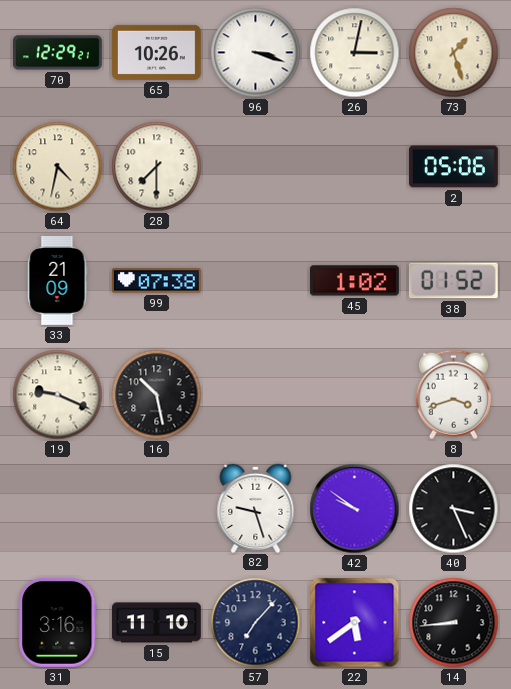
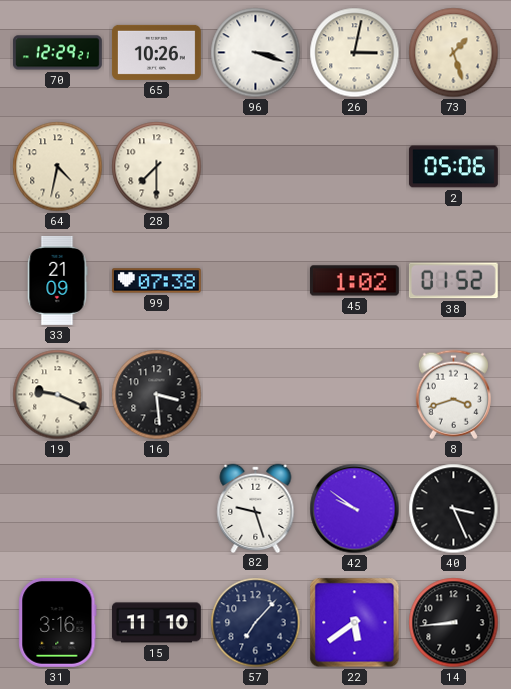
16: 10:28 -> 3:29 (157, 395)
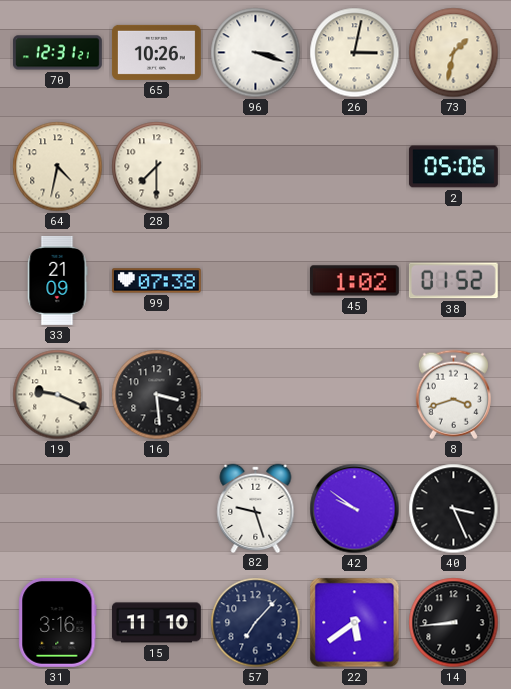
70: 12:29 -> 12:31 (57, 53)
73: 1:27 -> 1:32 (454, 53)
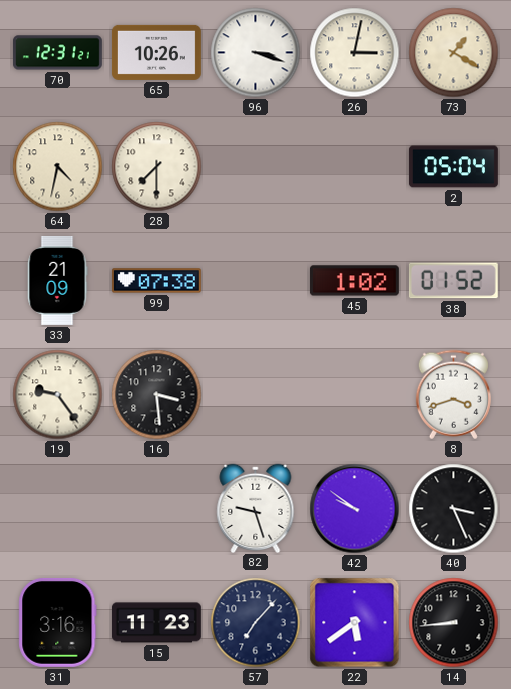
73: 1:32 -> 1:20 (454, 53)
2: 05:06 -> 05:04 (453, 167)
19: 9:19 -> 9:24 (58, 395)
15: 11:10 -> 11:23 (156, 623)
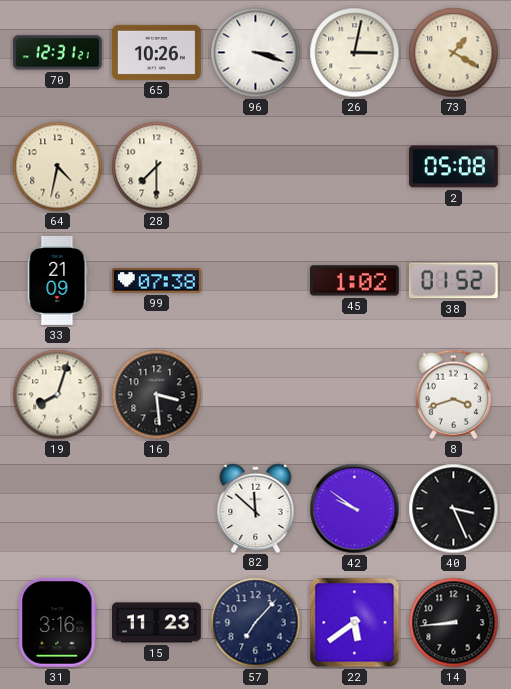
2: 05:04 -> 05:08 (453, 167)
19: 9:24 -> 8:03 (58, 395)
82: 9:27 -> 11:52 (256, 508)
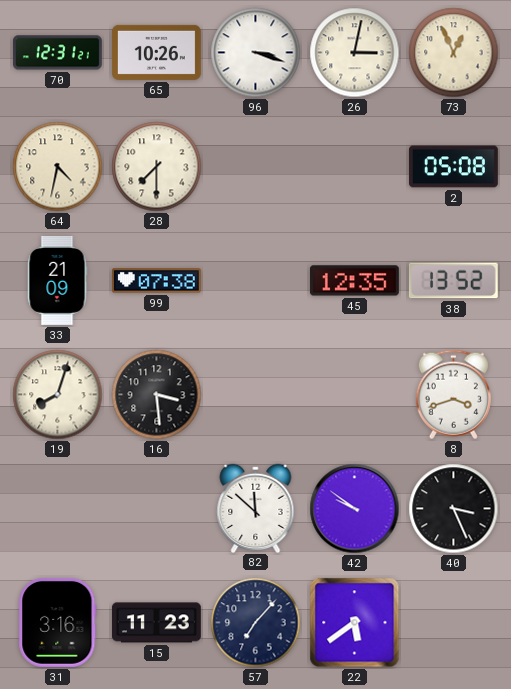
73: 1:20 -> 12:56 (454, 53)
45: 1:02 -> 12:35 (354, 281)
38: 01:52 -> 13:52 (453, 281)
14: 8:44 -> none (454, 623)
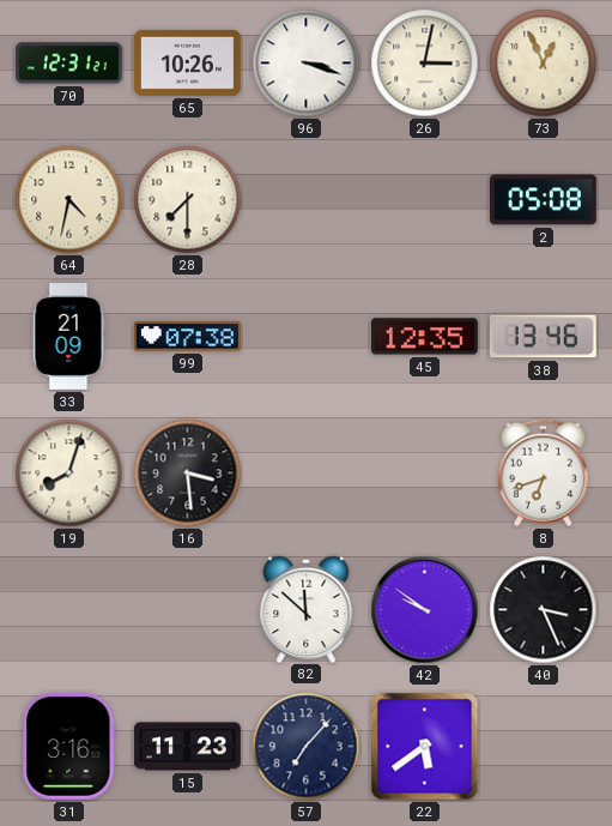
38: 13:52 -> 13:46 (543, 337)
8: 3:42 -> 6:42 (543, 474)
